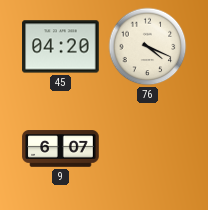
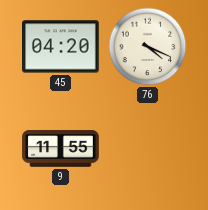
9: 6:07 -> 11:55 (61, 149)
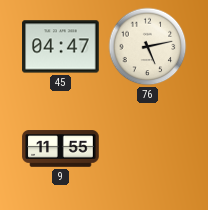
45: 04:20 -> 04:47 (61, 47)
76: 4:19 -> 5:13 (148, 47)
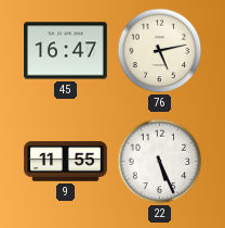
45: 04:47 -> 16:47 (66, 51)
22: none -> 5:26 (160, 162)
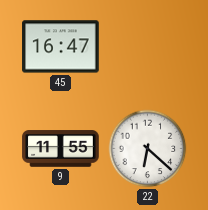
76: 5:13 -> none (160, 51)
22: 5:26 -> 6:22 (148, 149)
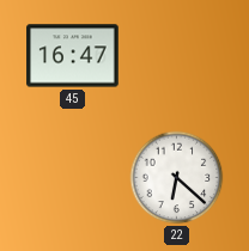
9: 11:55 -> none (61, 149)
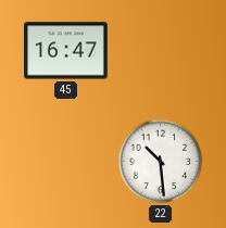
22: 6:22 -> 10:29 (161, 162)
